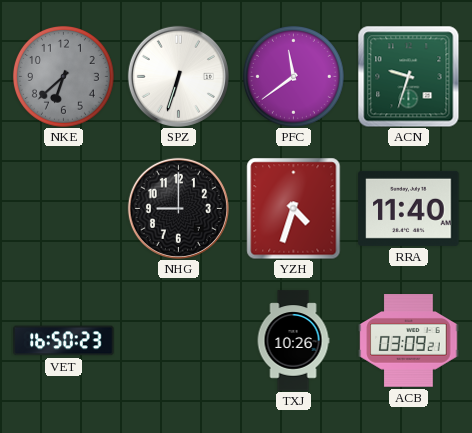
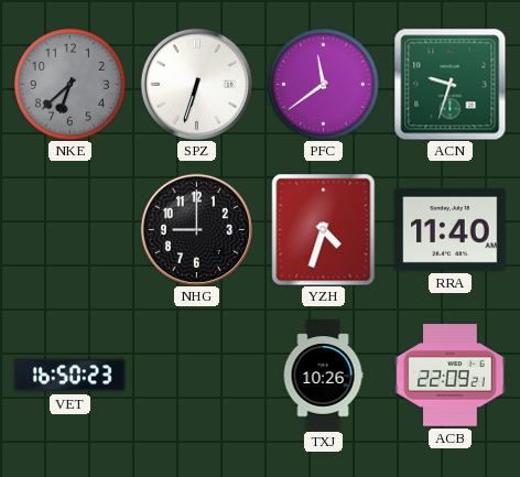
ACB: 03:09 -> 22:09 (451, 376)
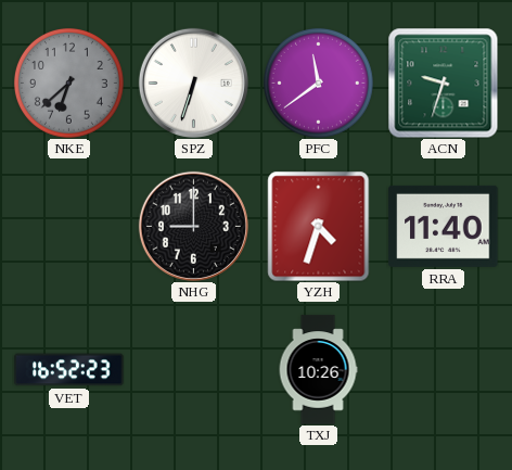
VET: 16:50 -> 16:52 (69, 370)
ACB: 22:09 -> none (451, 376)
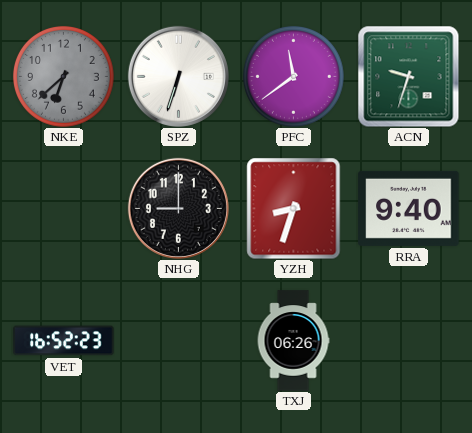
YZH: 4:33 -> 8:33 (294, 208)
RRA: 11:40 -> 9:40 (409, 208)
TXJ: 10:26 -> 06:26 (293, 341)
